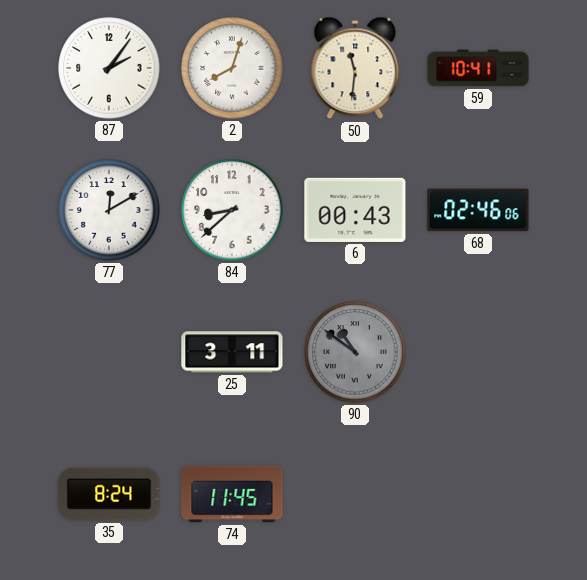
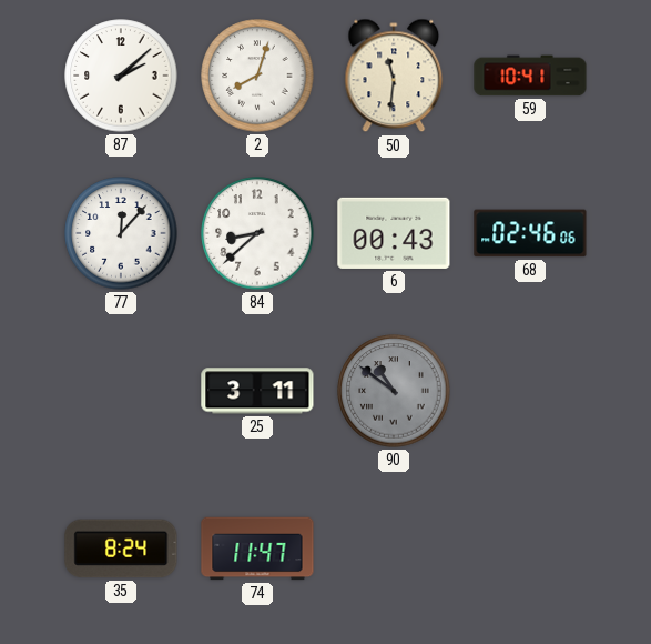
87: 2:06 -> 2:08 (121, 76)
77: 12:10 -> 12:07 (121, 233)
74: 11:45 -> 11:47 (257, 549)
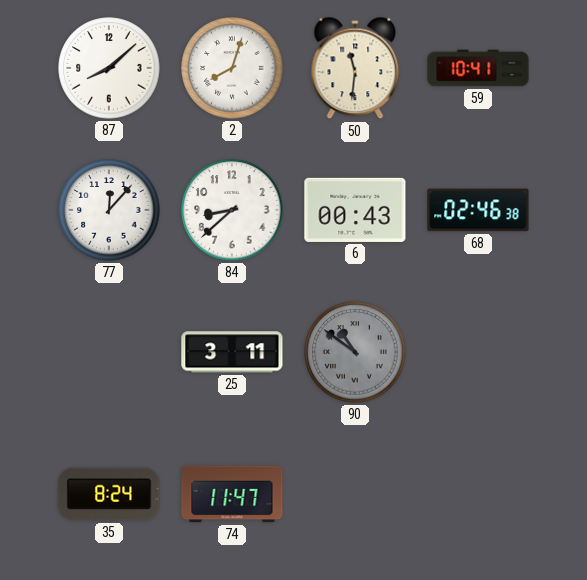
87: 2:08 -> 8:08 (109, 68)
68: 02:46:06 -> 02:46:38 (478, 210)
